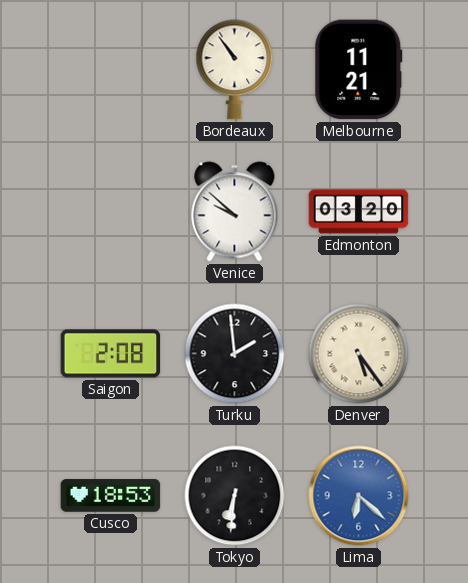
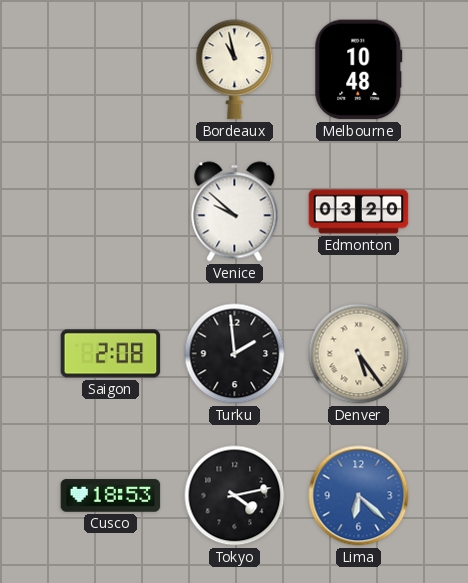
Bordeaux: 10:54 -> 10:58 (235, 70)
Melbourne: 11:21 -> 10:48 (359, 70)
Tokyo: 6:31 -> 4:13 (235, 496)
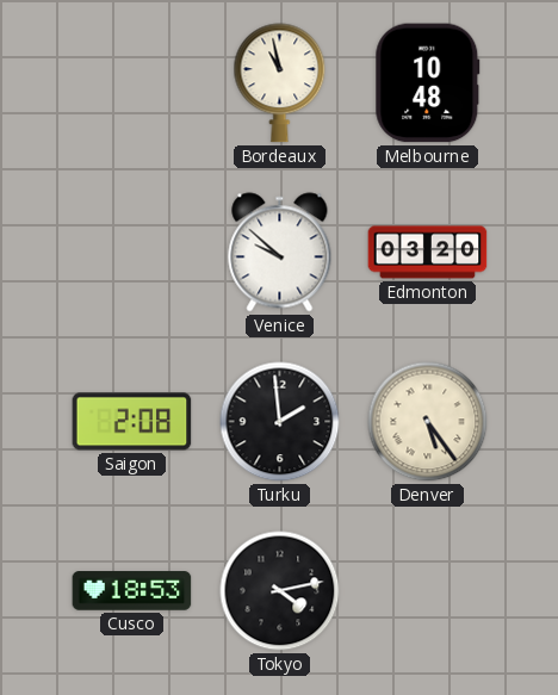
Lima: 6:22 -> none (359, 496)
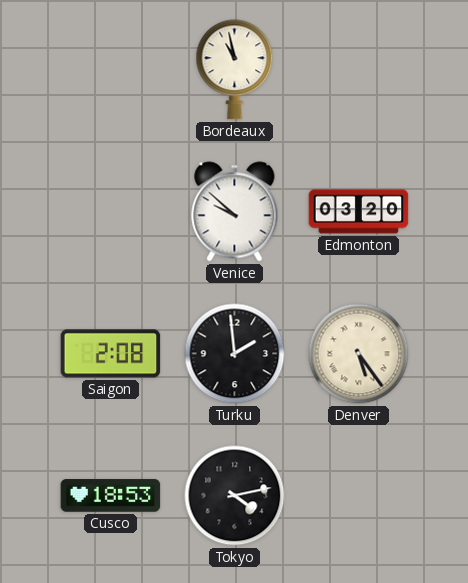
Melbourne: 10:48 -> none (428, 83)
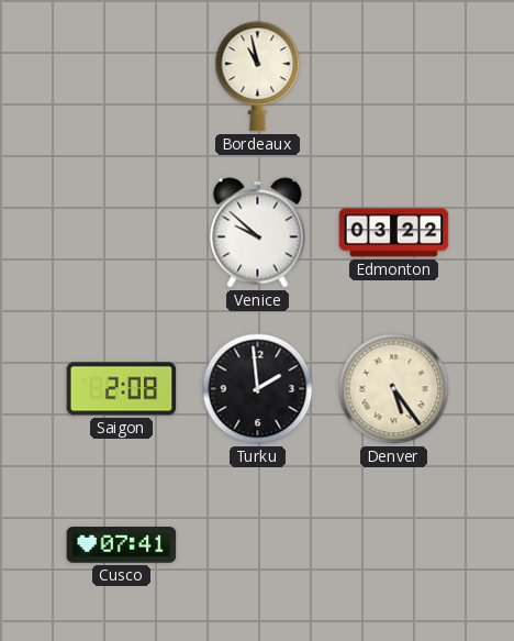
Edmonton: 03:20 -> 03:22 (394, 233)
Cusco: 18:53 -> 07:41 (122, 545)
Tokyo: 4:13 -> none (235, 496)
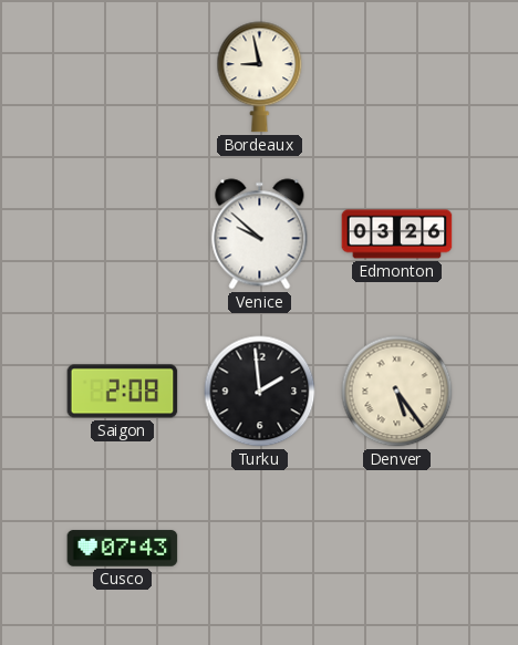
Bordeaux: 10:58 -> 8:58 (260, 77)
Edmonton: 03:22 -> 03:26 (397, 235)
Cusco: 07:41 -> 07:43 (123, 549)
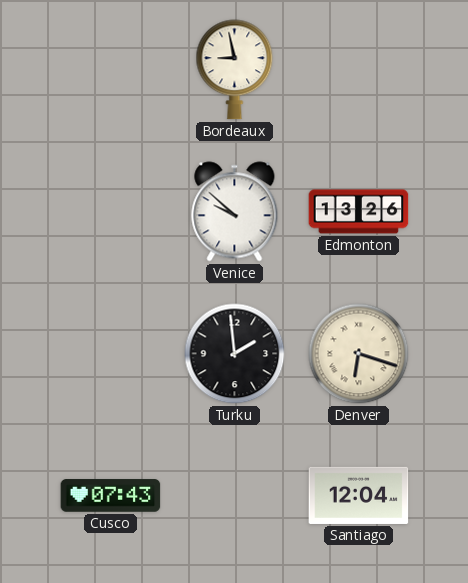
Edmonton: 03:26 -> 13:26 (359, 212)
Saigon: 2:08 -> none (123, 392)
Denver: 5:24 -> 6:18 (359, 354)
Santiago: none -> 12:04 (359, 495)
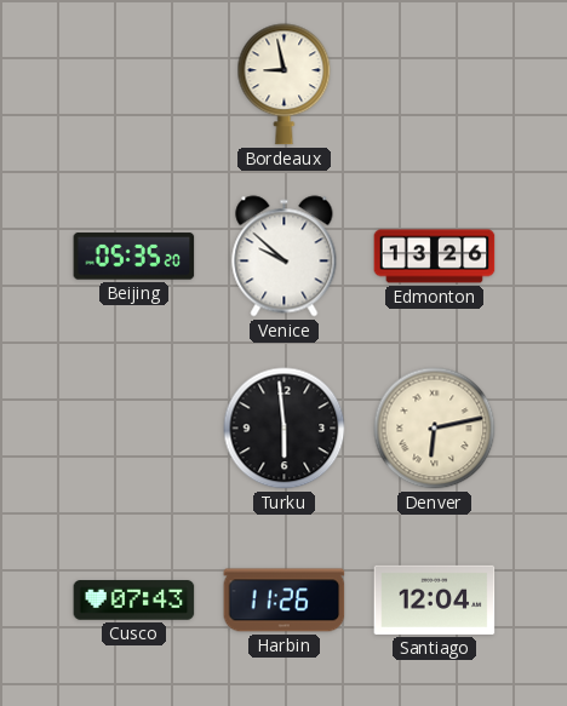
Beijing: none -> 05:35 (134, 257)
Turku: 1:59 -> 5:59 (285, 429)
Denver: 6:18 -> 6:13 (435, 429)
Harbin: none -> 11:26 (285, 601)
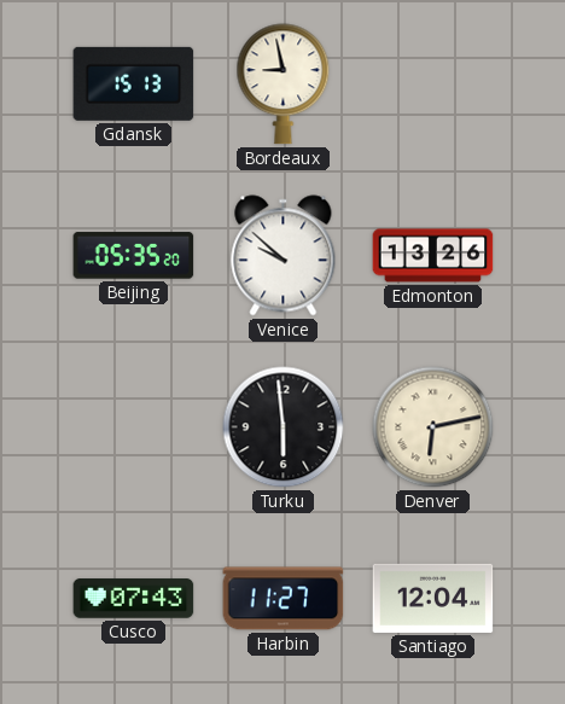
Gdansk: none -> 15:13 (134, 83)
Harbin: 11:26 -> 11:27 (284, 599)
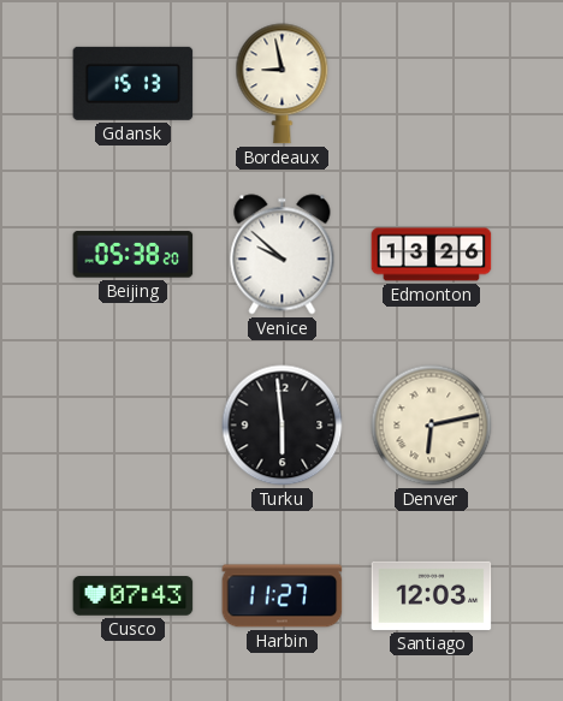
Beijing: 05:35 -> 05:38 (134, 255)
Santiago: 12:04 -> 12:03 (432, 595)
